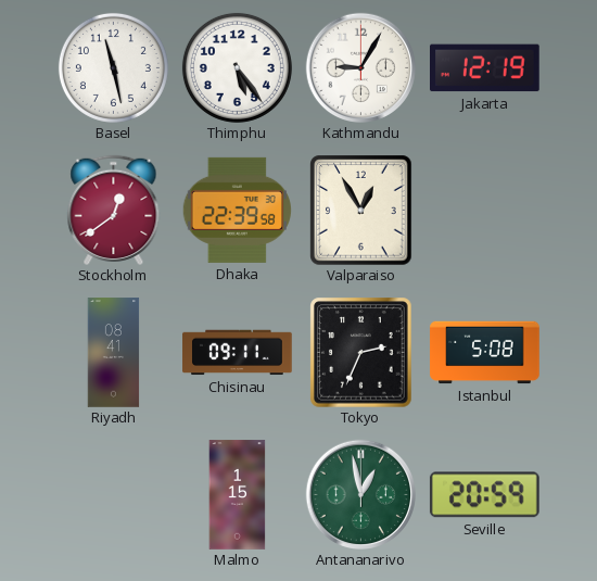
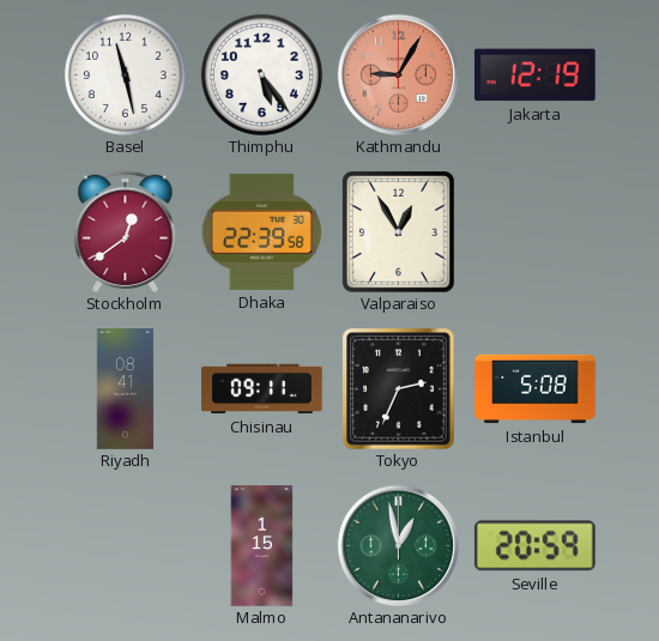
Kathmandu dial: white -> salmon (398, 74)
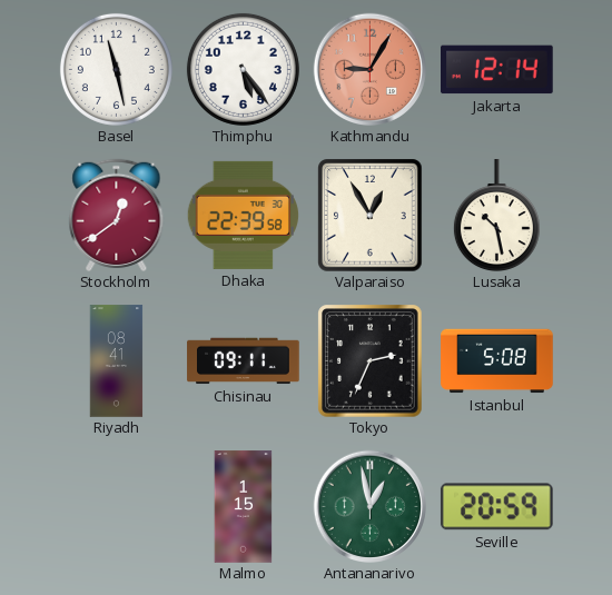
Jakarta: 12:19 -> 12:14 (497, 70)
Lusaka: none -> 10:28 (496, 216)
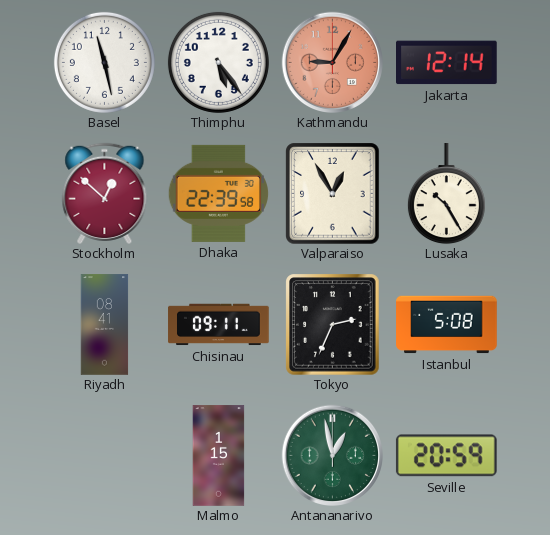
Stockholm: 12:39 -> 12:52 (105, 193)
Lusaka: 10:28 -> 10:25 (446, 194)
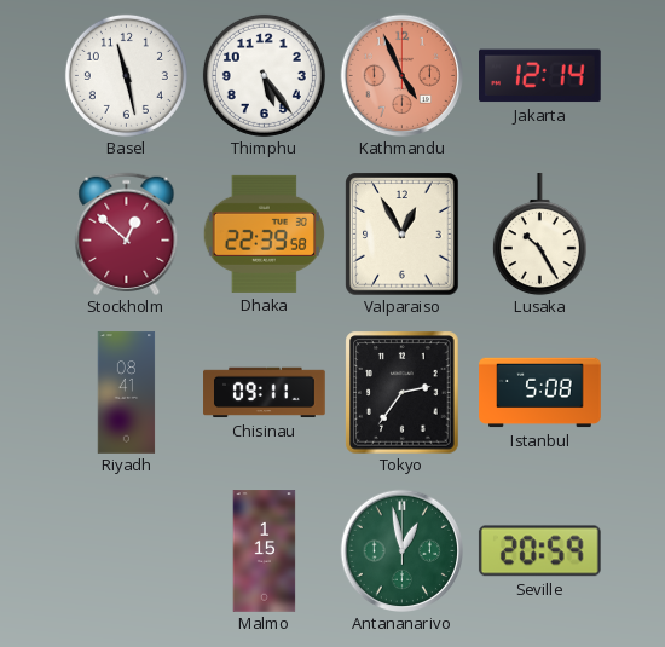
Kathmandu: 9:05 -> 4:56 (401, 75)
Tokyo: 2:34 -> 2:36 (403, 392)
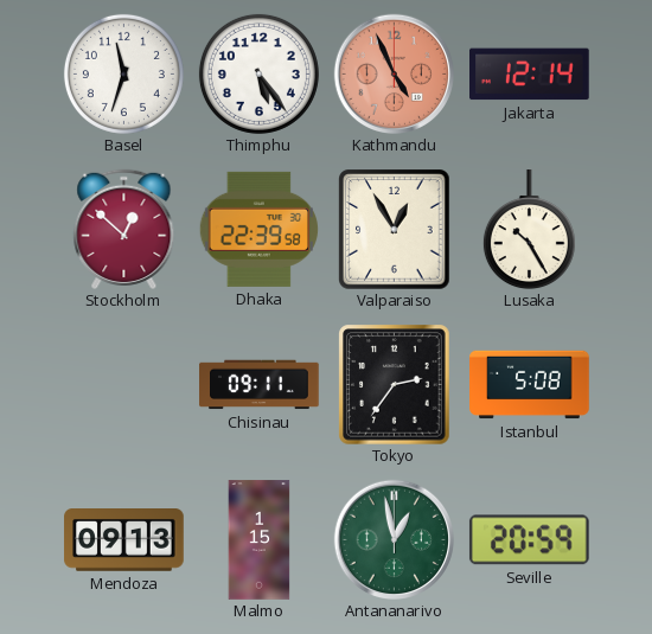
Basel: 11:28 -> 11:33 (123, 73)
Riyadh: 08:41 -> none (127, 393)
Mendoza: none -> 09:13 (124, 540)
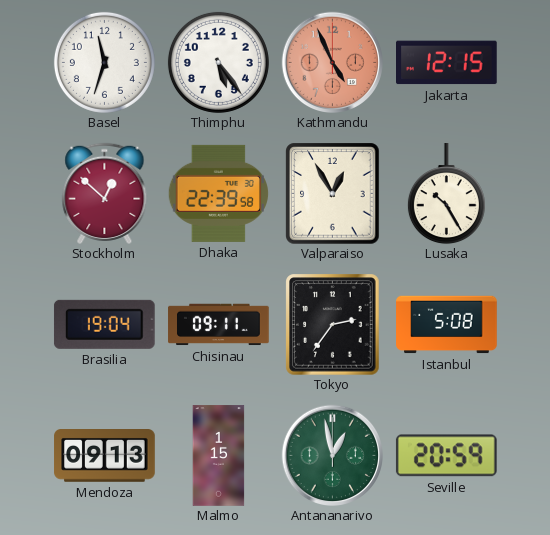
Jakarta: 12:14 -> 12:15 (447, 63)
Brasilia: none -> 19:04 (104, 324)
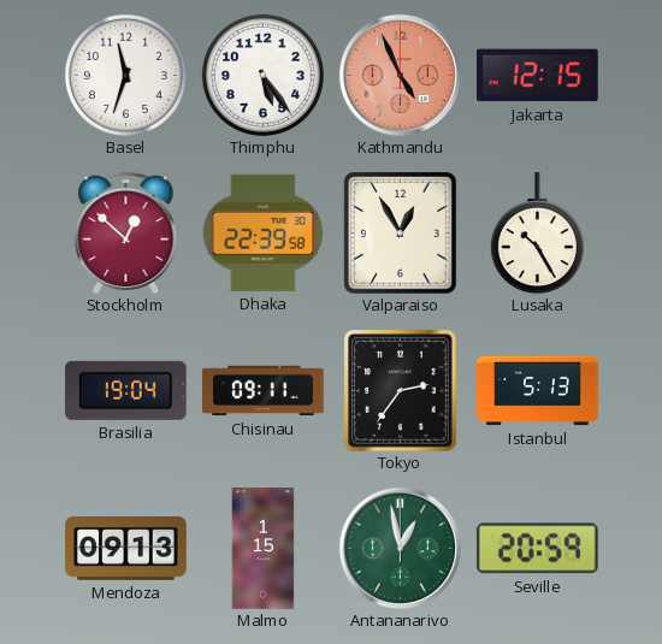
Istanbul: 5:08 -> 5:13 (538, 391)
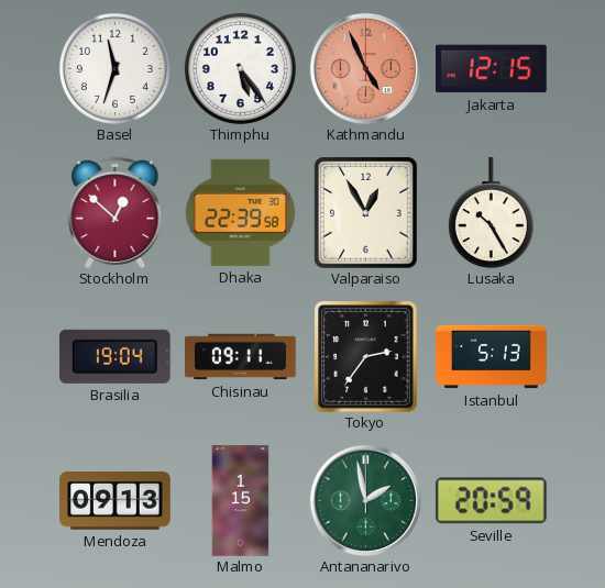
Antananarivo: 12:58 -> 1:58 (365, 500)
